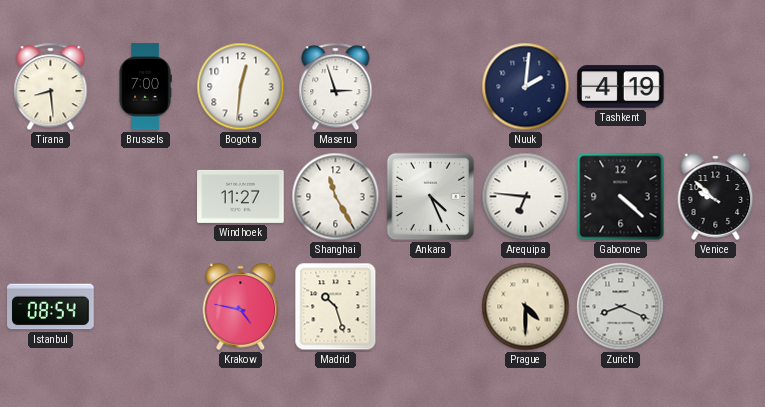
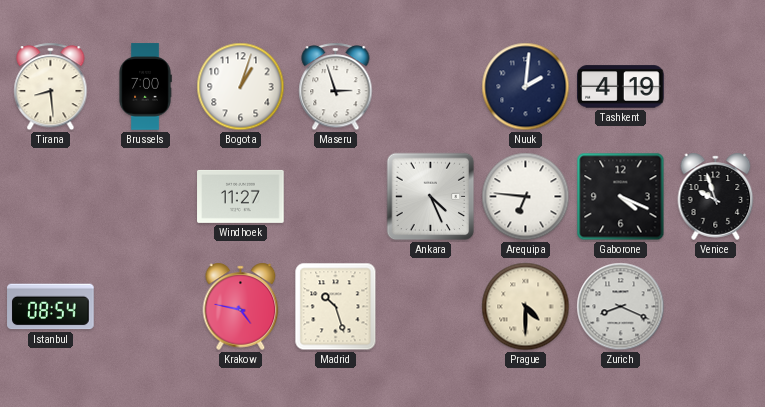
Bogota: 12:31 -> 1:03 (241, 87)
Shanghai: 11:25 -> none (336, 197)
Gaborone: 4:22 -> 4:19 (621, 197)
Venice: 9:52 -> 9:57 (716, 196)
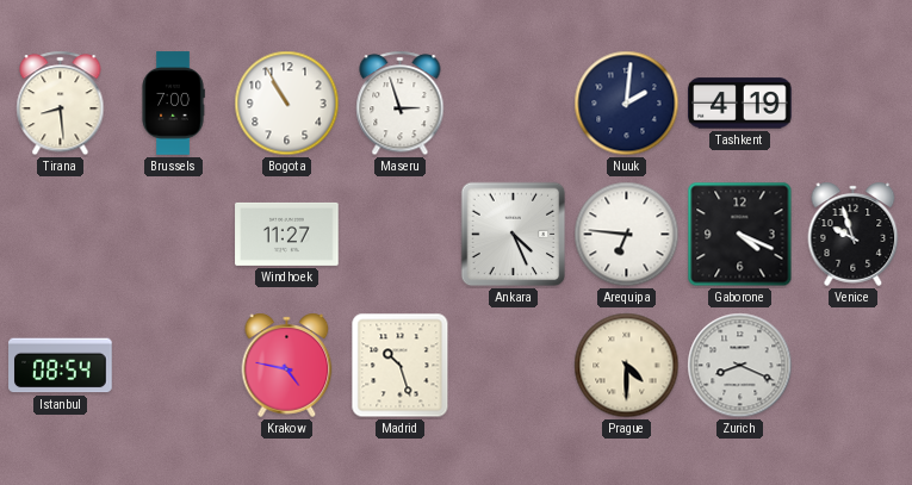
Bogota: 1:03 -> 10:55 (287, 104)
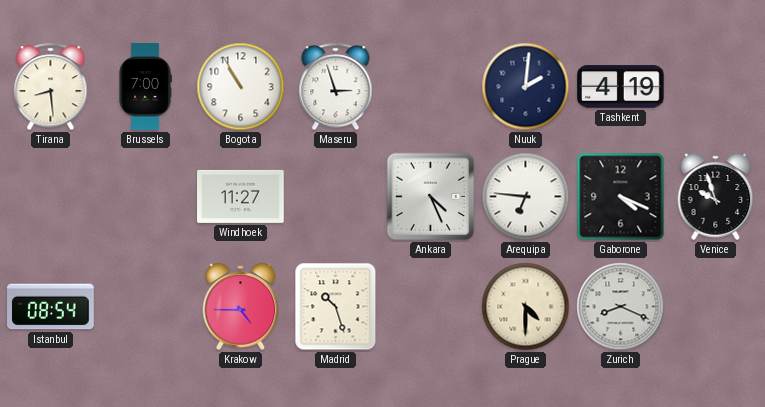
Krakow: 4:47 -> 4:45 (241, 306)
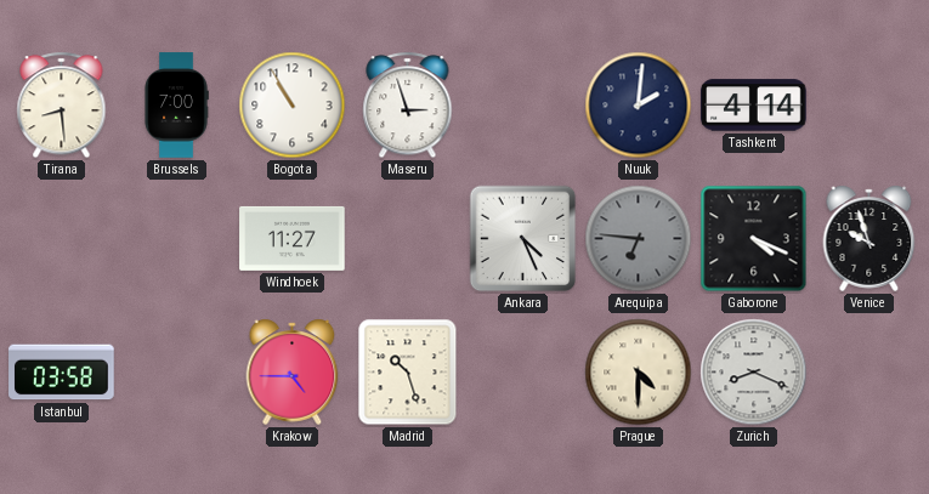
Tashkent: 4:19 -> 4:14 (754, 106)
Arequipa dial: white -> grey (639, 239)
Istanbul: 08:54 -> 03:58 (62, 373)
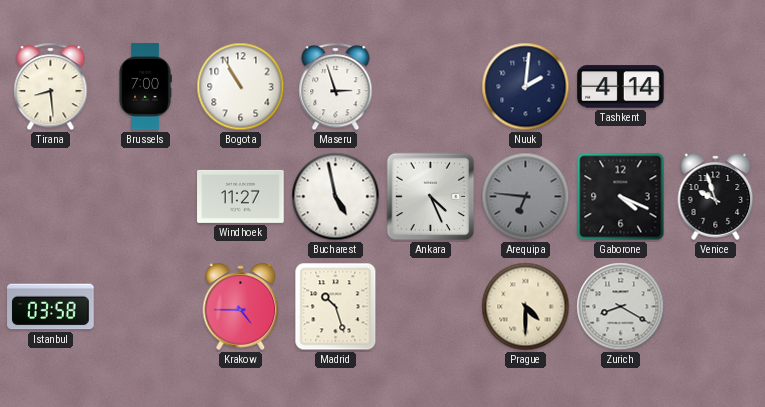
Bucharest: none -> 4:58 (336, 197)
Zurich: 8:19 -> 8:20 (621, 307)
